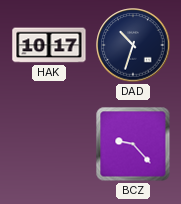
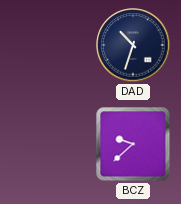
HAK: 10:17 -> none (49, 45)
BCZ: 9:23 -> 9:38 (133, 144)
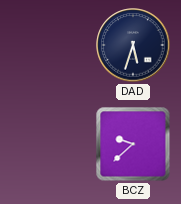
DAD: 10:33 -> 5:33 (133, 45)
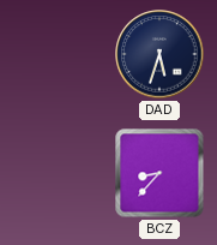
BCZ: 9:38 -> 8:37 (159, 173)
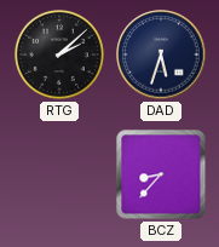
RTG: none -> 2:08 (59, 54)
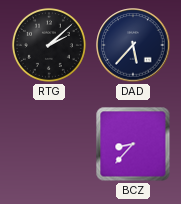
DAD: 5:33 -> 5:37 (133, 45)
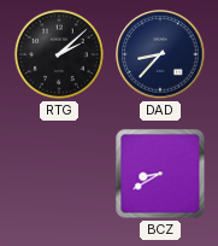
DAD: 5:37 -> 8:37 (160, 54)
BCZ: 8:37 -> 8:40 (160, 174)
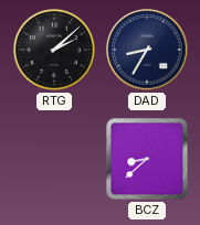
DAD: 8:37 -> 8:35 (147, 50)
BCZ: 8:40 -> 8:38 (147, 159)
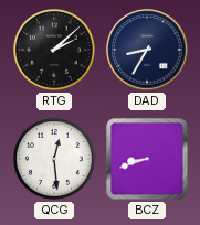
QCG: none -> 12:29 (54, 159)
BCZ: 8:38 -> 8:42 (147, 159)
